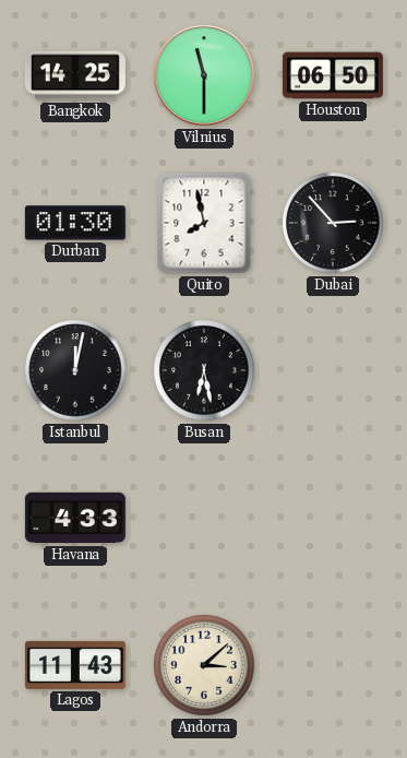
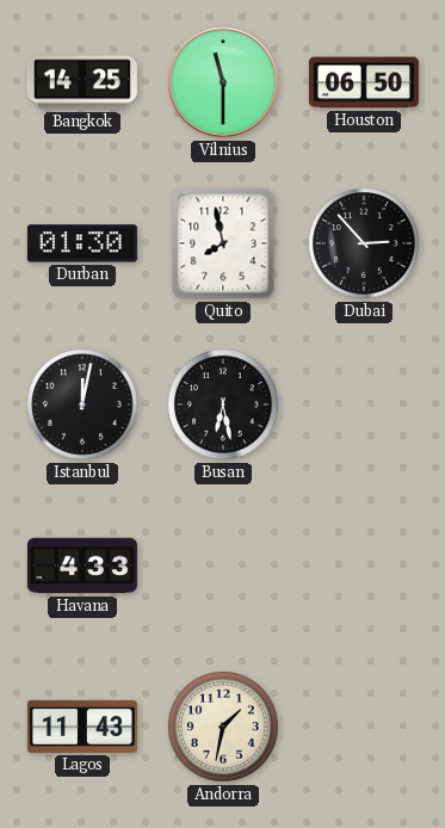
Andorra: 3:08 -> 1:32 (223, 727)
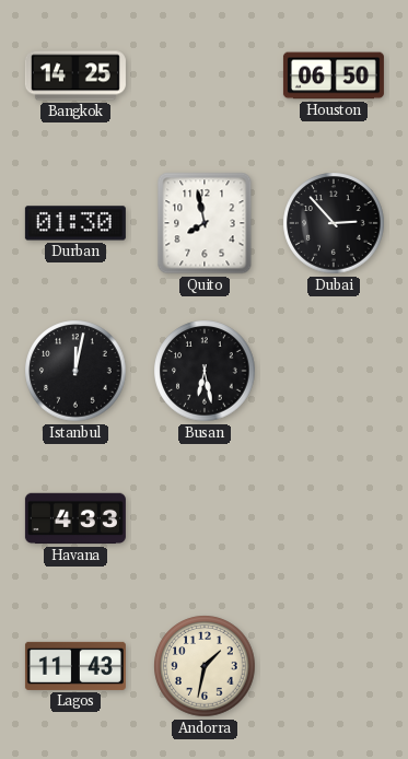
Vilnius: 11:30 -> none (224, 84)
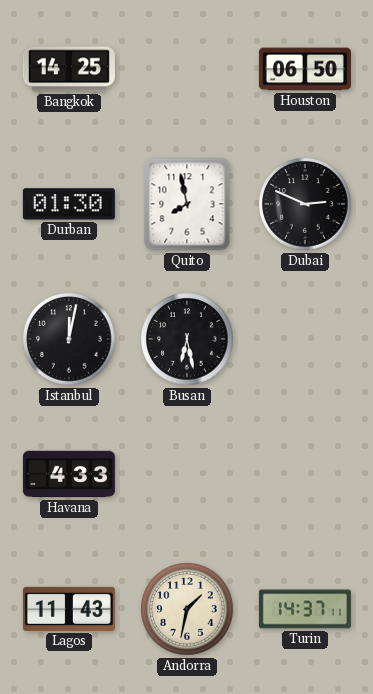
Dubai: 2:53 -> 2:49 (305, 204)
Turin: none -> 14:37 (305, 609)
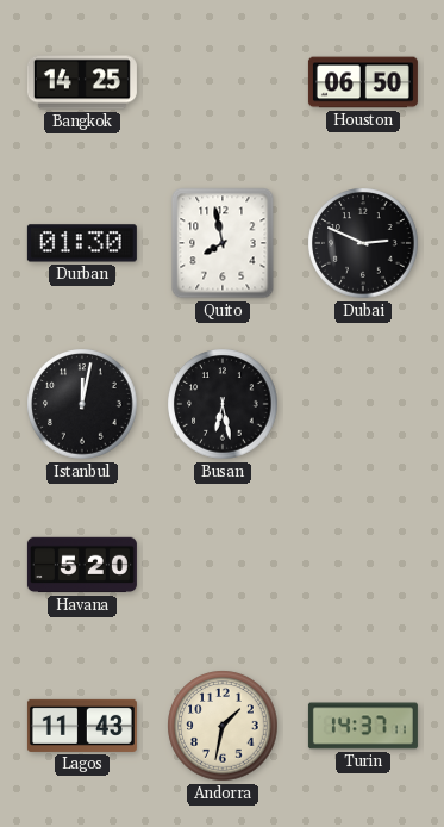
Havana: 4:33 -> 5:20 (82, 565)
